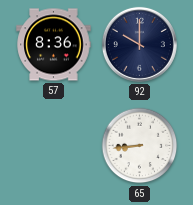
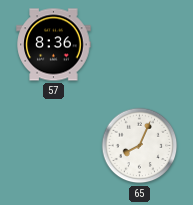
92: 10:00 -> none (139, 44)
65: 8:44 -> 8:04 (140, 146)
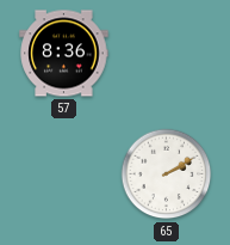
65: 8:04 -> 2:10 (167, 174)
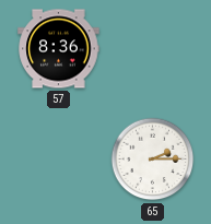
65: 2:10 -> 2:15 (153, 160)
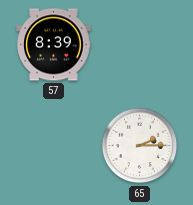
57: 8:36 -> 8:39 (54, 45)
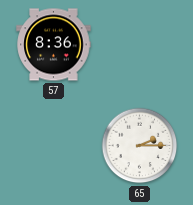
57: 8:39 -> 8:36 (54, 45)
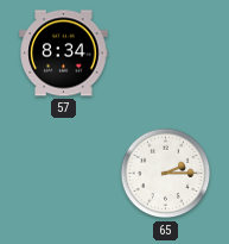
57: 8:36 -> 8:34 (64, 54)
